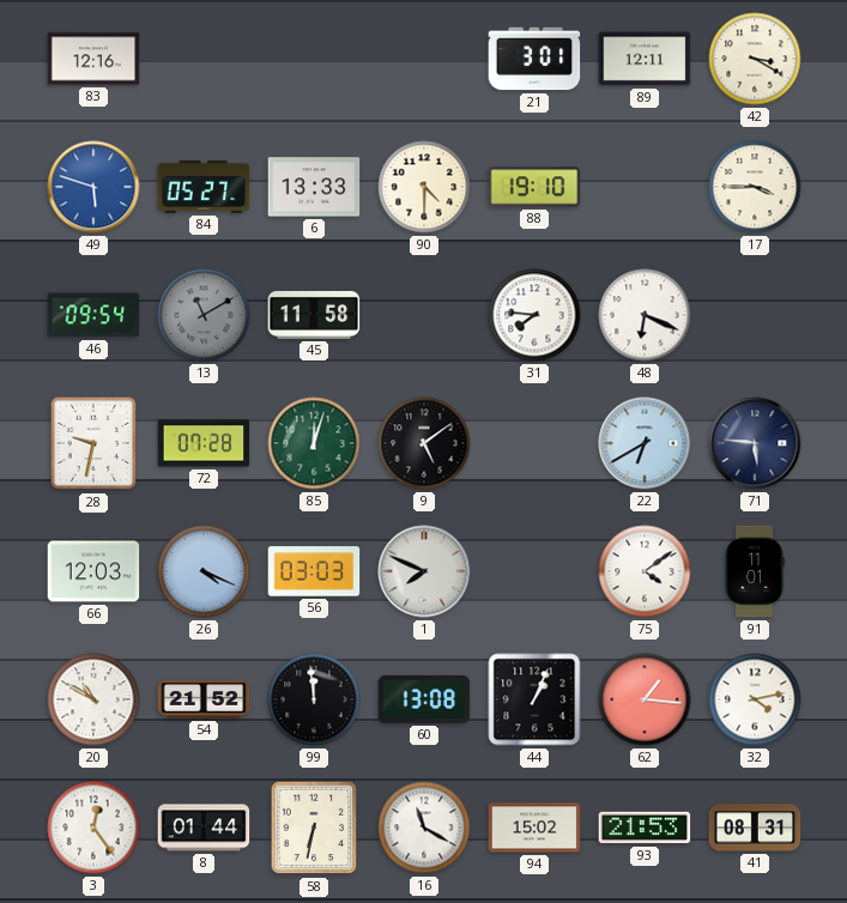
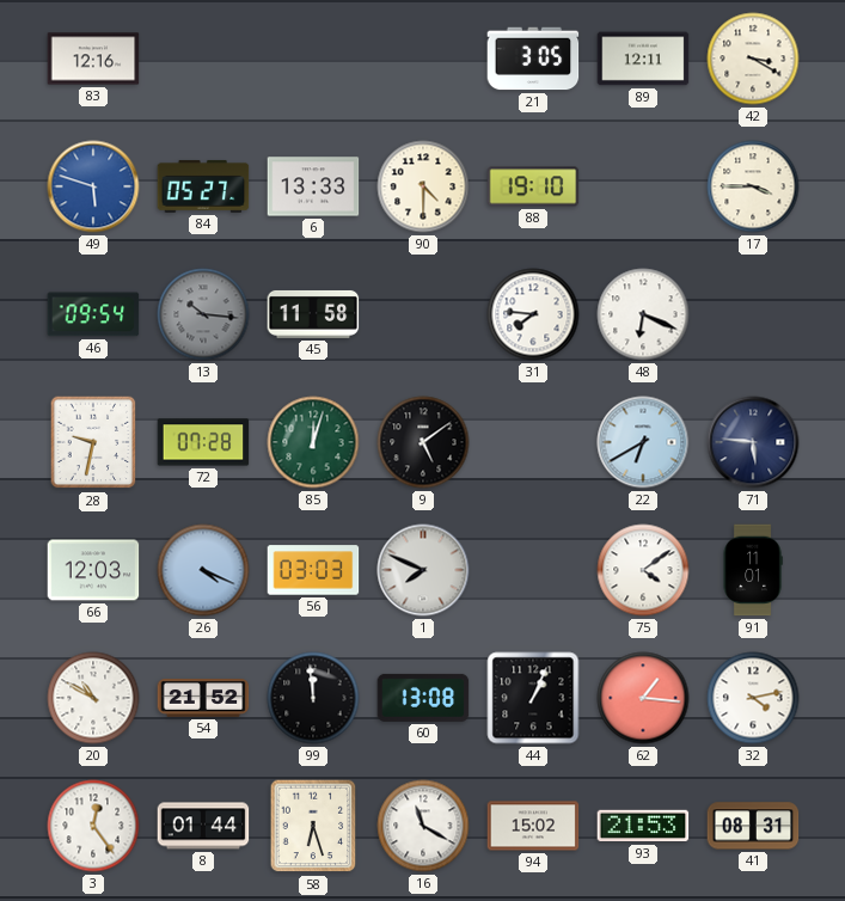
21: 3:01 -> 3:05 (533, 59)
13: 11:10 -> 10:16 (203, 314)
58: 6:32 -> 6:27 (313, 826)
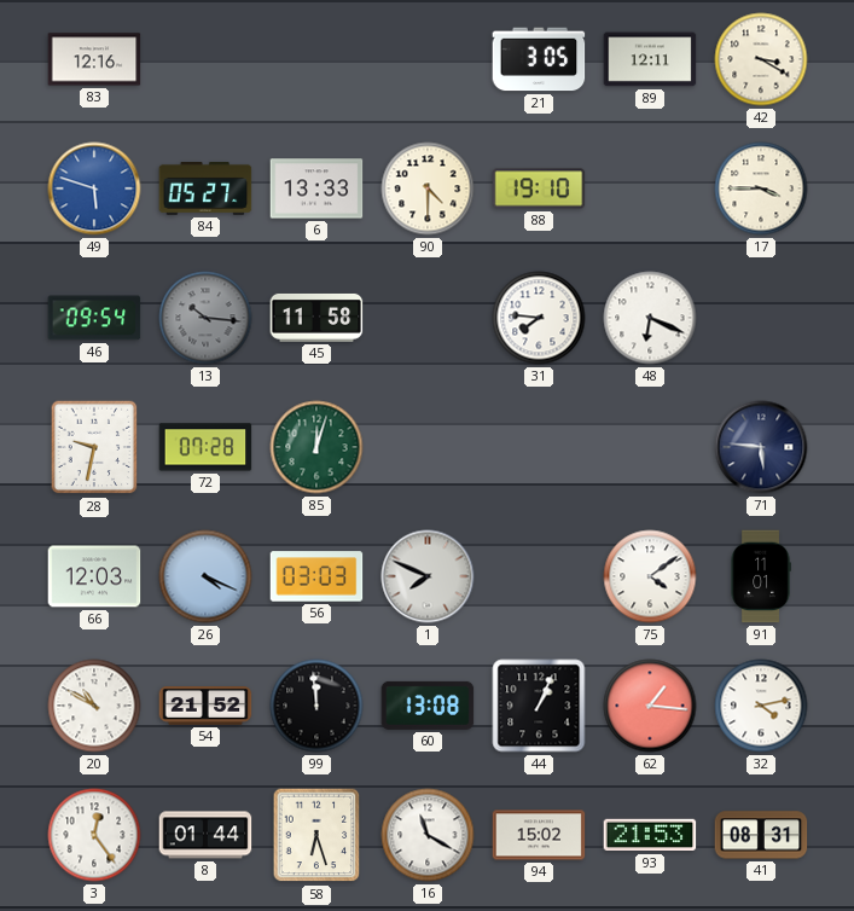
9: 5:09 -> none (423, 442)
22: 6:40 -> none (643, 442)
